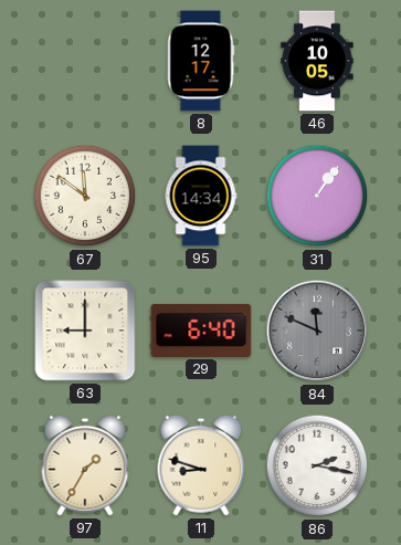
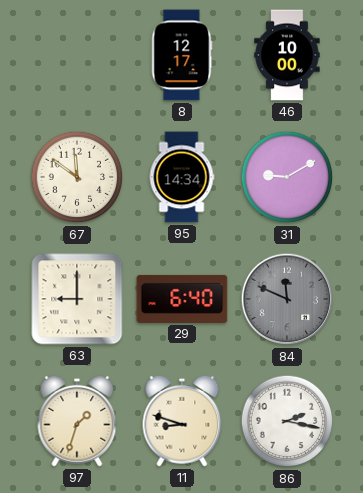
46: 10:05 -> 10:00 (287, 55)
31: 1:06 -> 9:10 (287, 177)
97: 1:35 -> 1:33 (77, 421)
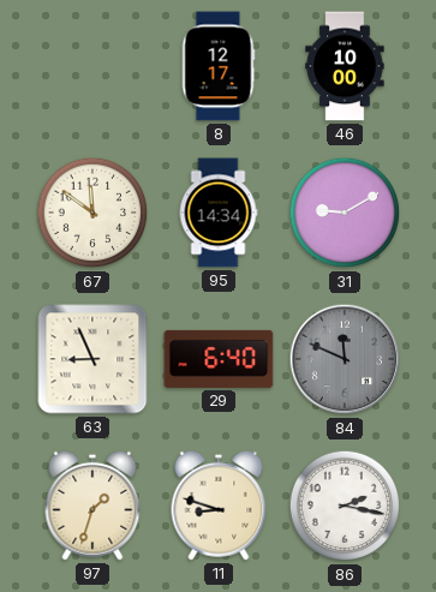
63: 9:00 -> 8:56 (92, 359)
